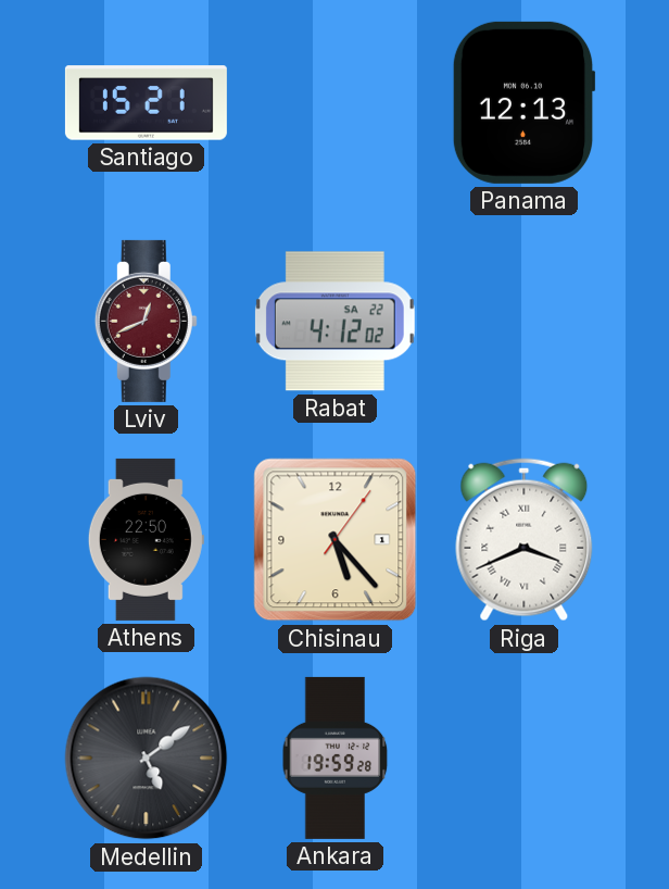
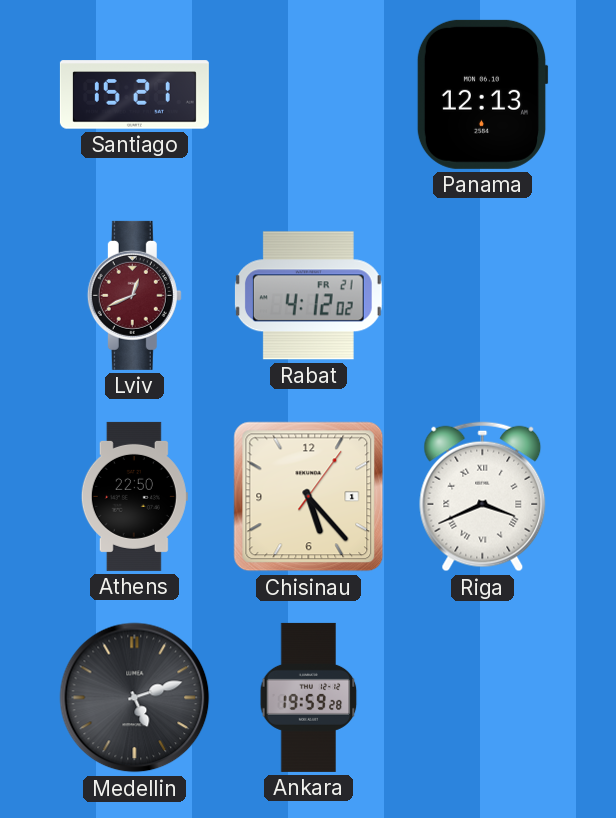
Rabat date: SA 22 -> FR 21 (308, 296)
Medellin: 5:09 -> 5:12 (135, 698)
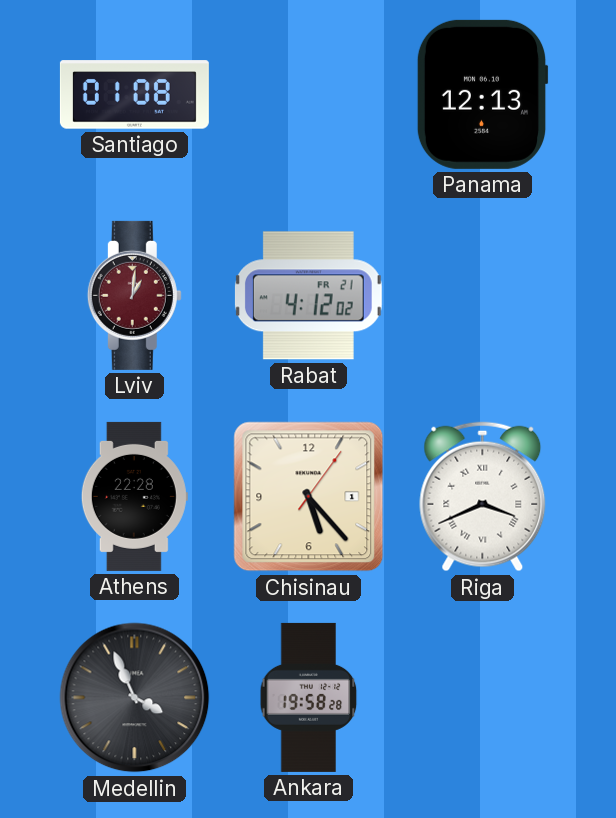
Santiago: 15:21 -> 01:08 (134, 95)
Lviv: 12:41 -> 1:01 (134, 295)
Athens: 22:50 -> 22:28 (134, 496)
Medellin: 5:12 -> 3:56 (135, 698)
Ankara: 19:59 -> 19:58 (309, 697)
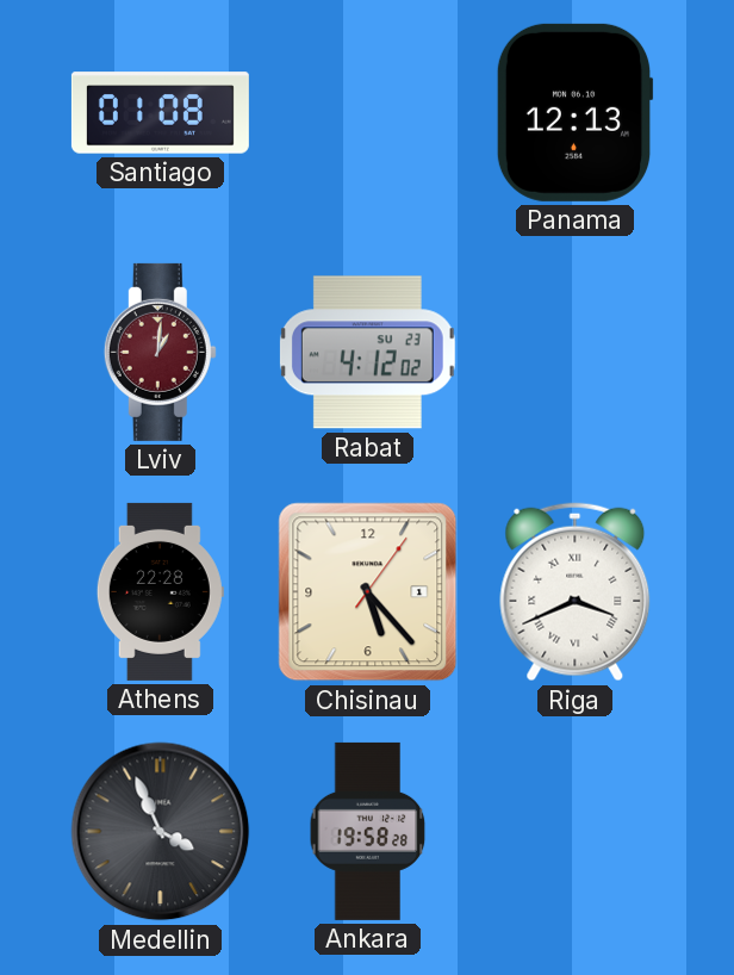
Rabat date: FR 21 -> SU 23 (367, 353)
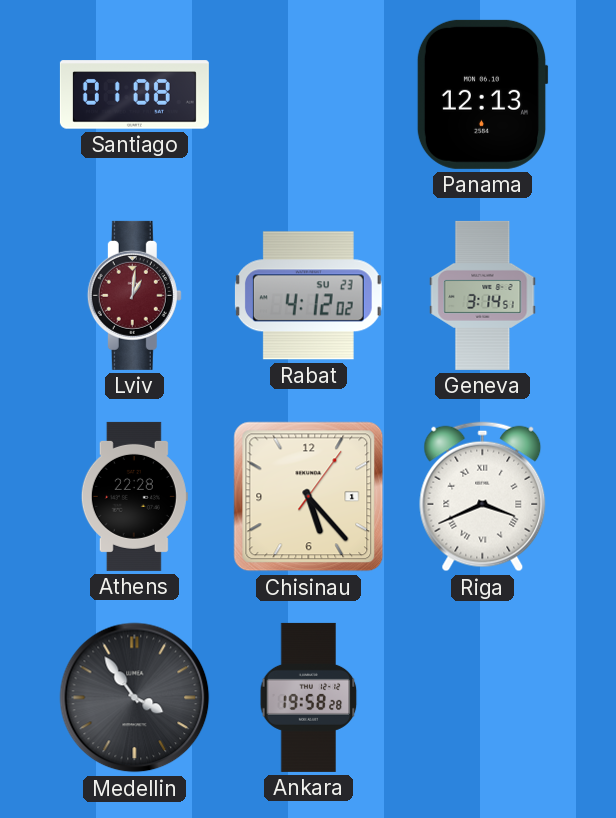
Geneva: none -> 3:14 (483, 295)
Medellin: 3:56 -> 3:54 (135, 698)
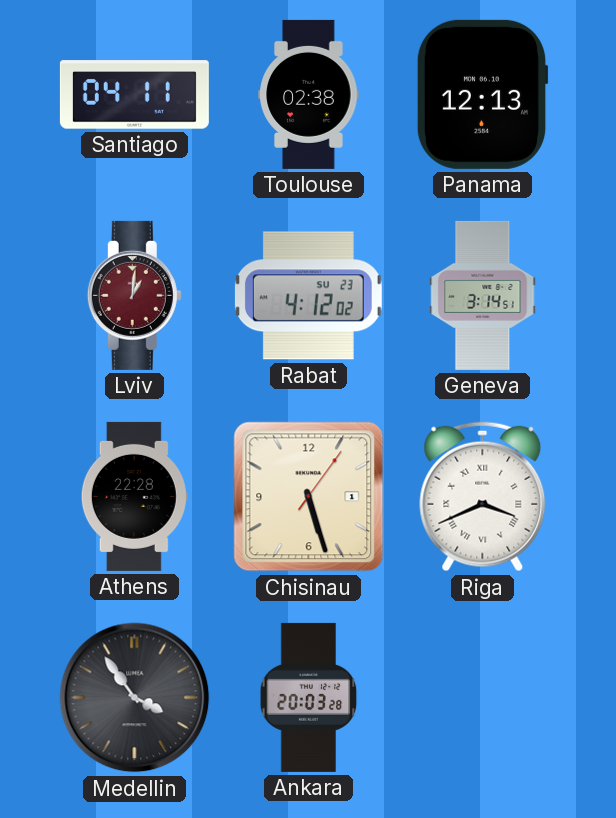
Santiago: 01:08 -> 04:11 (134, 95)
Toulouse: none -> 02:38 (309, 94)
Chisinau: 5:23 -> 5:27 (309, 497)
Ankara: 19:58 -> 20:03 (309, 697)
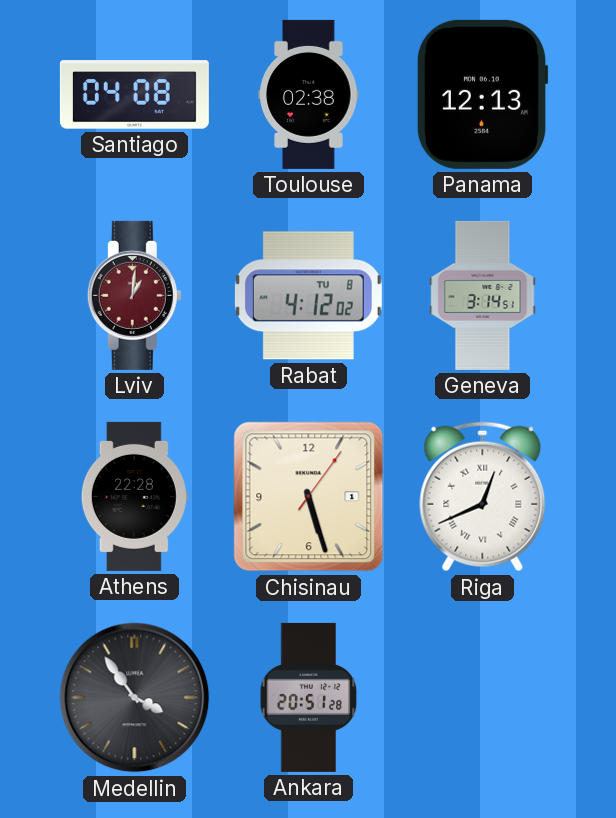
Santiago: 04:11 -> 04:08 (134, 95)
Rabat date: SU 23 -> TU 8 (308, 296)
Riga: 3:41 -> 12:41 (483, 497)
Ankara: 20:03 -> 20:51 (309, 697)
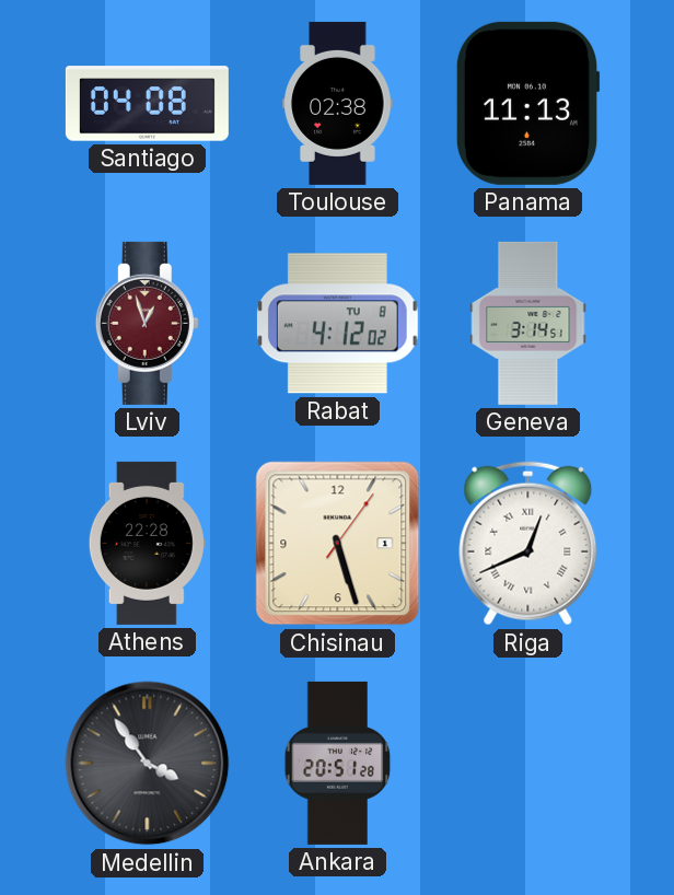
Panama: 12:13 -> 11:13 (527, 103)
Lviv: 1:01 -> 12:57 (147, 323)
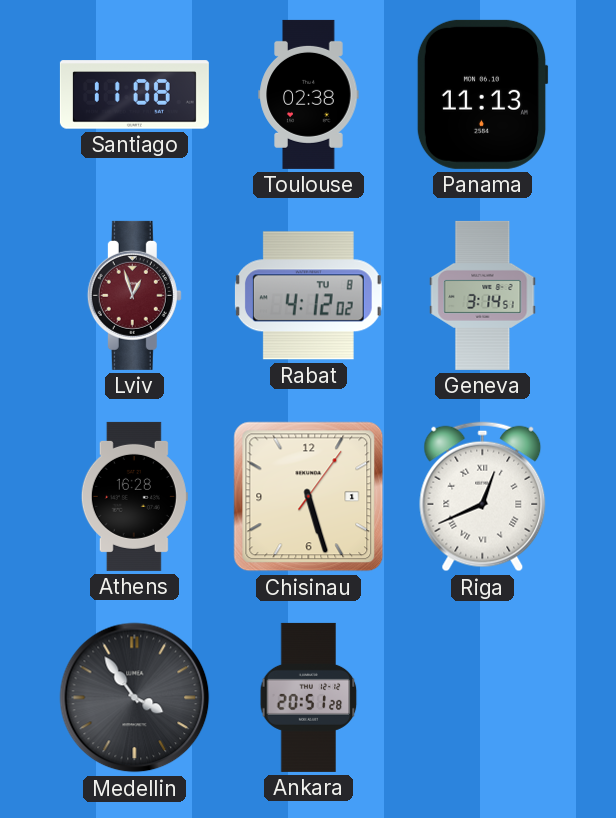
Santiago: 04:08 -> 11:08 (134, 95)
Athens: 22:28 -> 16:28 (134, 496)
